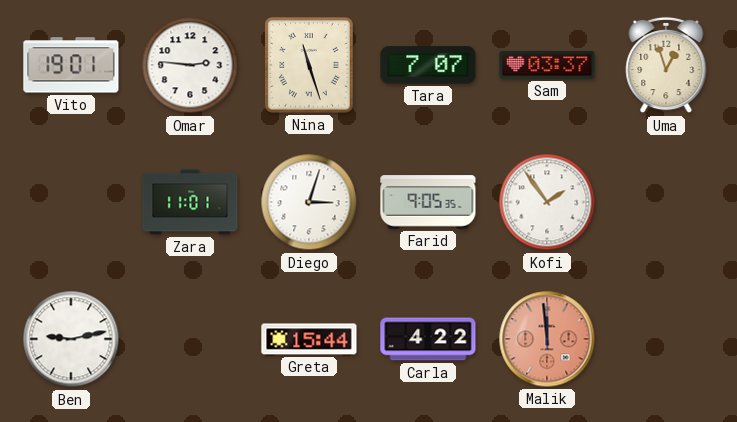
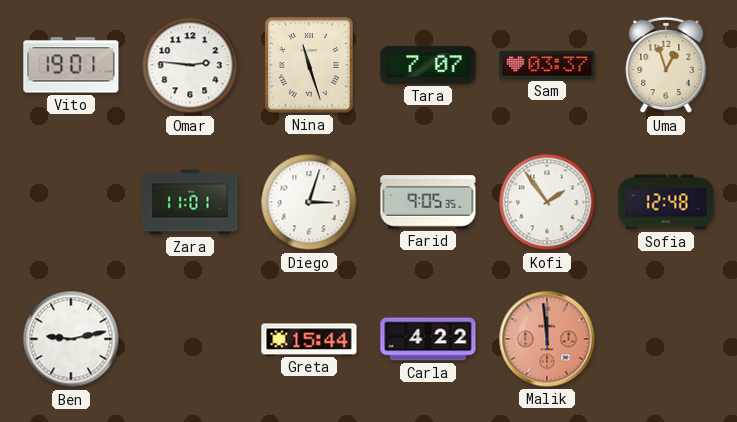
Sofia: none -> 12:48 (666, 202)
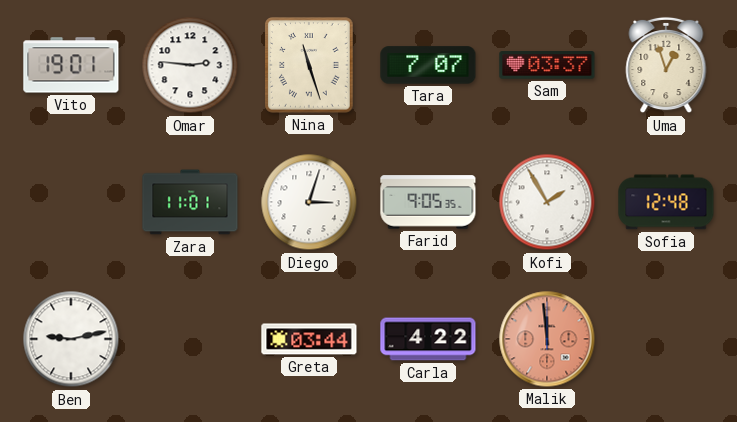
Kofi: 1:54 -> 1:55 (547, 202)
Greta: 15:44 -> 03:44 (309, 339)
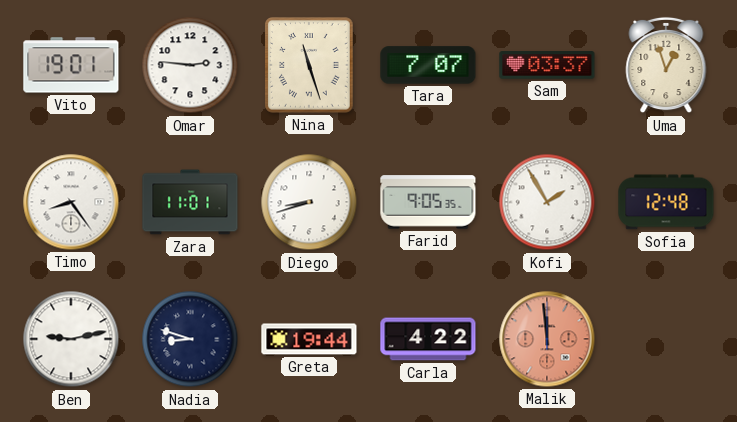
Timo: none -> 8:24 (71, 202)
Diego: 3:03 -> 8:42 (309, 202)
Nadia: none -> 8:48 (190, 339)
Greta: 03:44 -> 19:44 (309, 339)
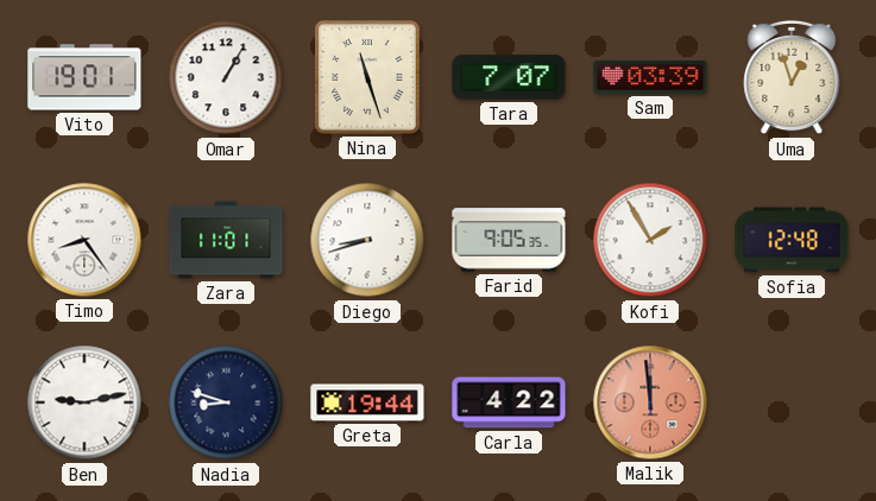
Omar: 2:46 -> 1:05 (226, 77)
Sam: 03:37 -> 03:39 (650, 77)
